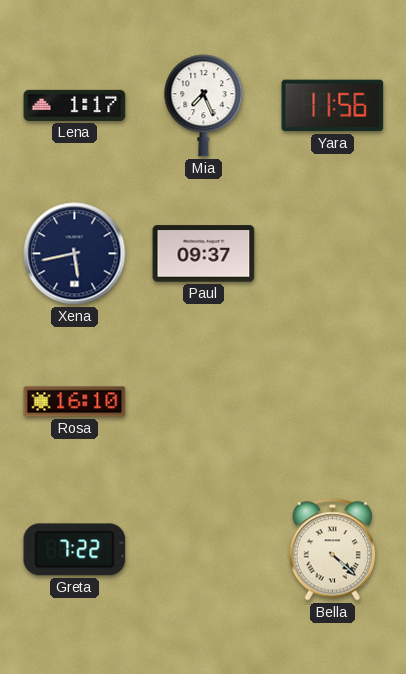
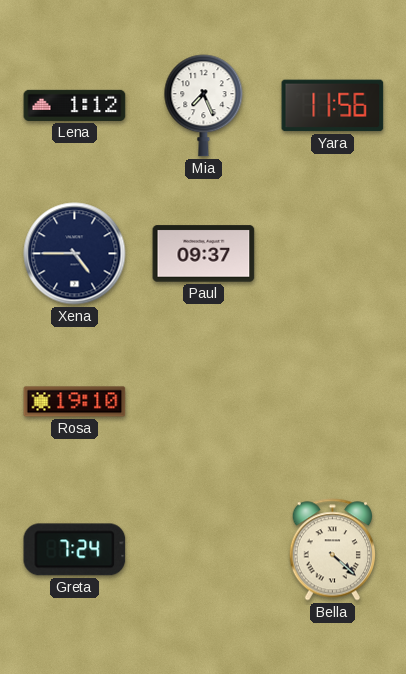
Lena: 1:17 -> 1:12 (75, 105)
Xena: 5:43 -> 4:45 (75, 254)
Rosa: 16:10 -> 19:10 (75, 402)
Greta: 7:22 -> 7:24 (75, 550)
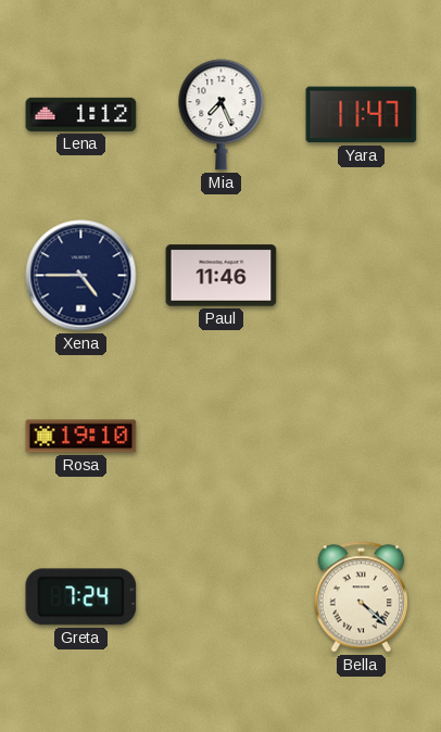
Yara: 11:56 -> 11:47 (362, 115)
Paul: 09:37 -> 11:46 (222, 276)
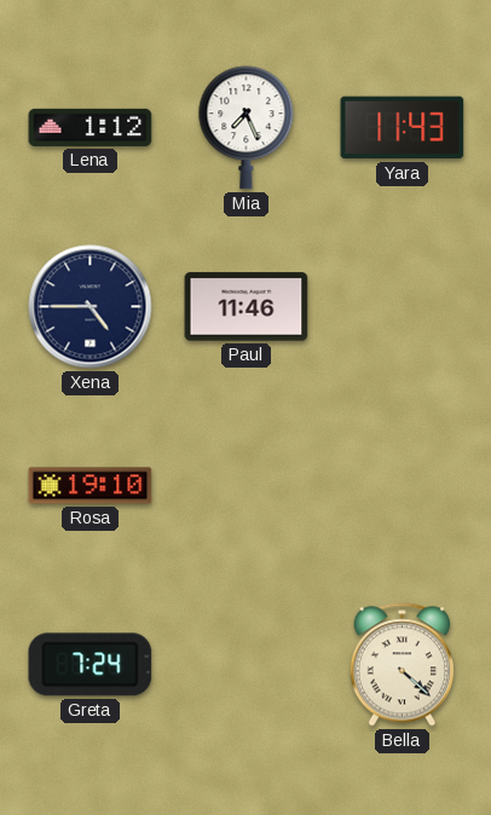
Yara: 11:47 -> 11:43 (403, 128)
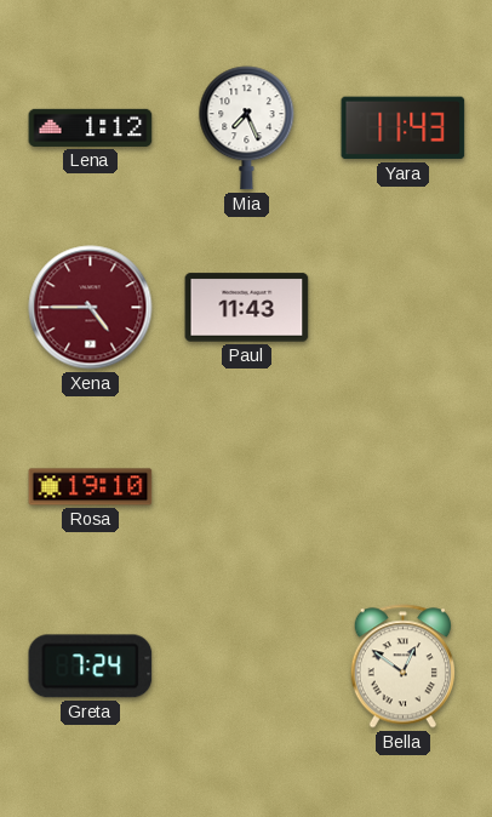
Xena dial: navy -> burgundy (91, 308)
Paul: 11:46 -> 11:43 (247, 308)
Bella: 4:22 -> 12:51 (402, 667)
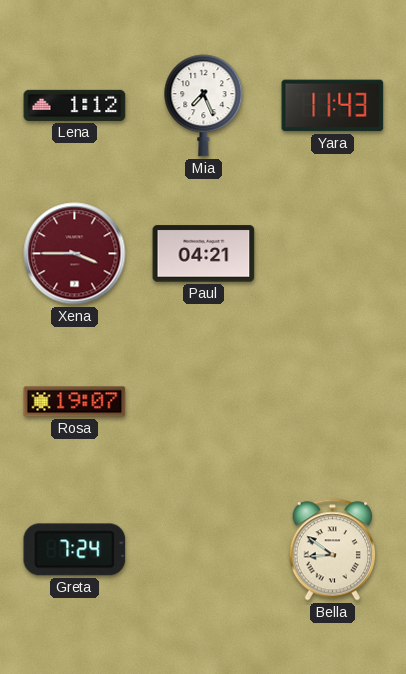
Xena: 4:45 -> 3:45 (75, 254)
Paul: 11:43 -> 04:21 (204, 254)
Rosa: 19:10 -> 19:07 (75, 402)
Bella: 12:51 -> 8:51 (332, 550)
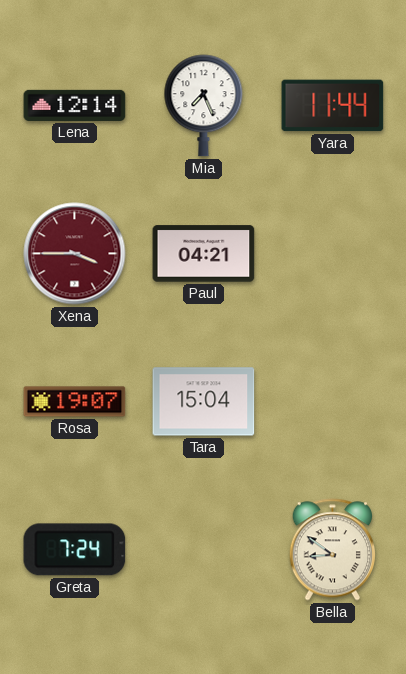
Lena: 1:12 -> 12:14 (75, 105)
Yara: 11:43 -> 11:44 (333, 106)
Tara: none -> 15:04 (204, 402)
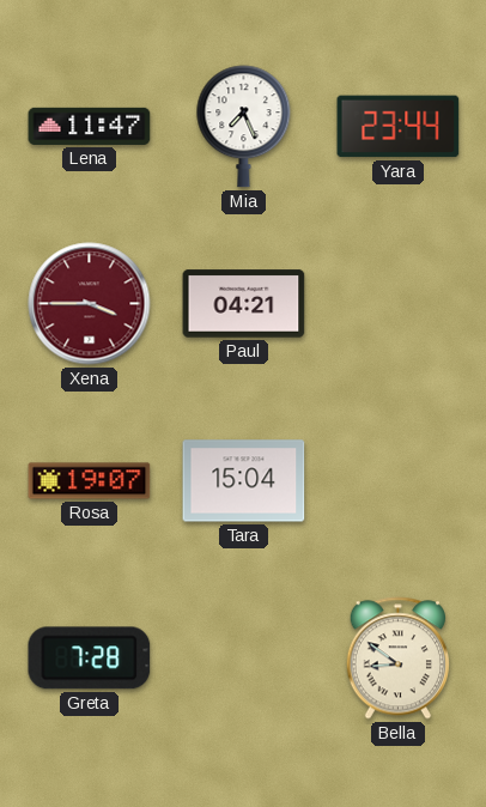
Lena: 12:14 -> 11:47 (90, 126)
Yara: 11:44 -> 23:44 (399, 127)
Greta: 7:24 -> 7:28 (90, 659)
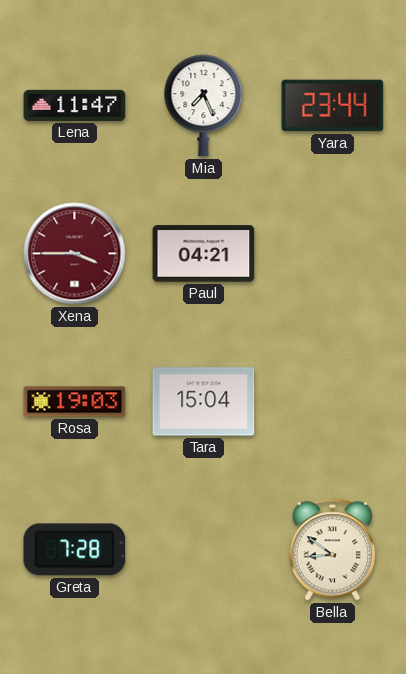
Rosa: 19:07 -> 19:03 (75, 402)
